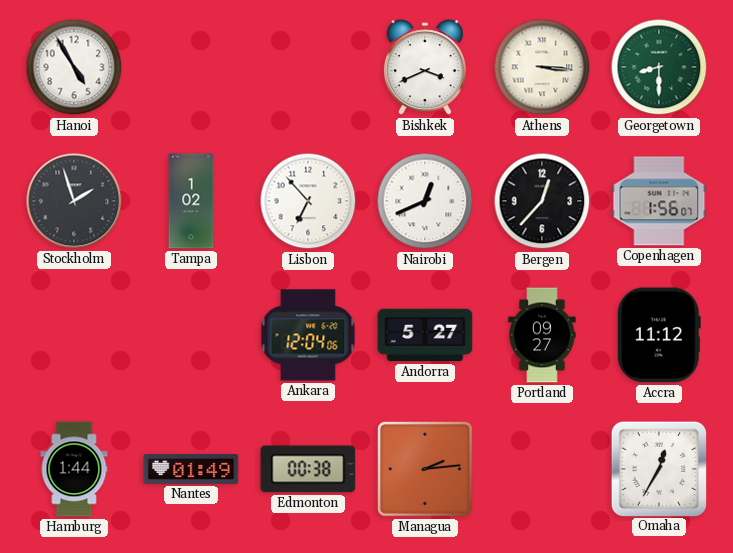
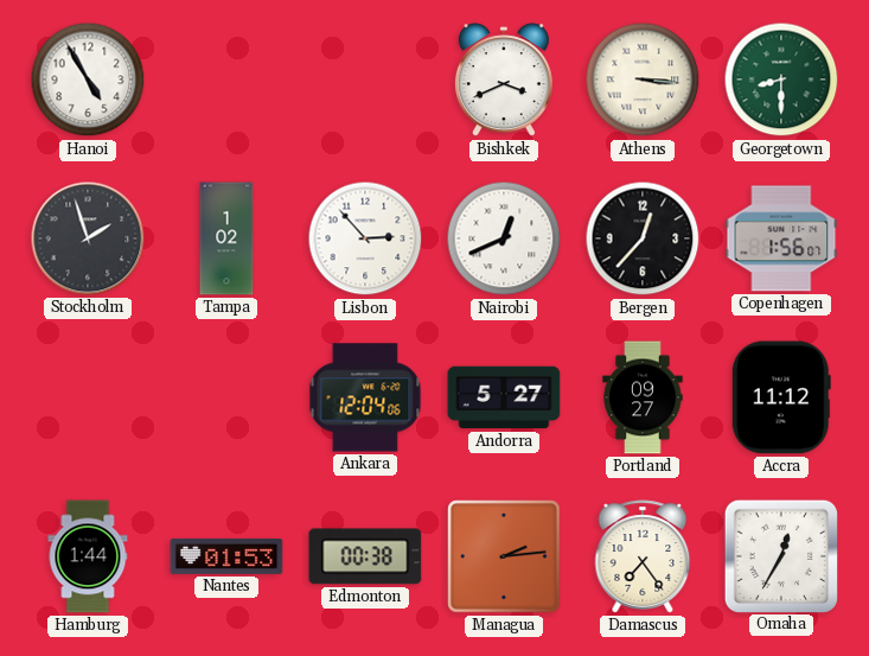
Lisbon: 6:53 -> 2:53 (365, 238)
Nantes: 01:49 -> 01:53 (226, 556)
Damascus: none -> 7:24 (643, 556)
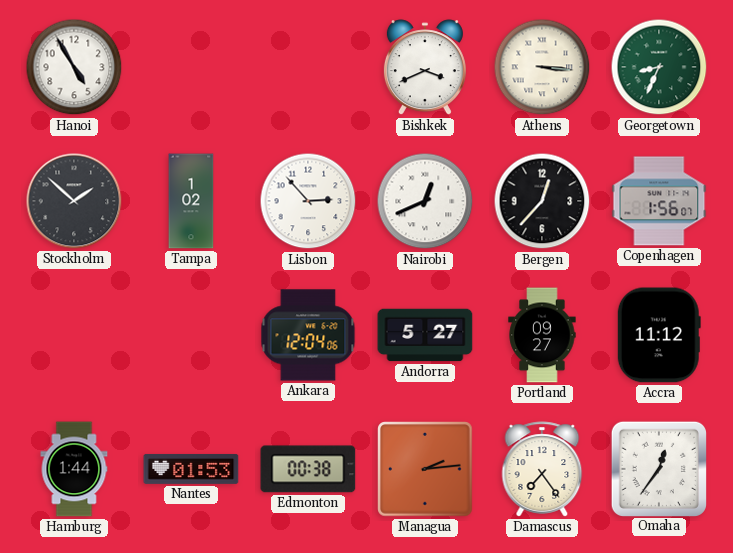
Georgetown: 8:30 -> 8:34 (659, 67)
Stockholm: 1:57 -> 1:52 (74, 201)
Omaha: 12:35 -> 12:36 (658, 468)
